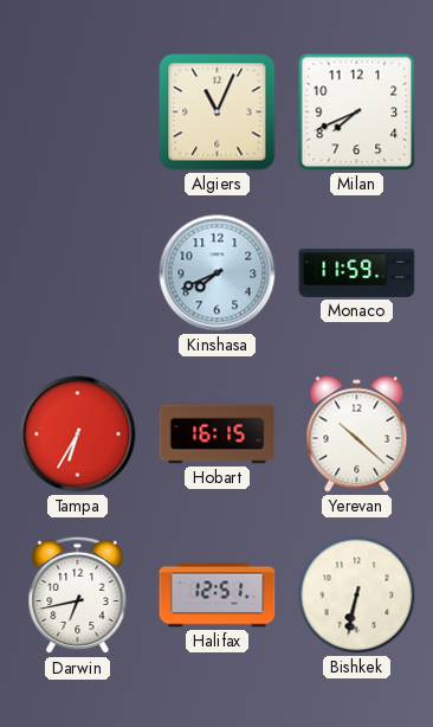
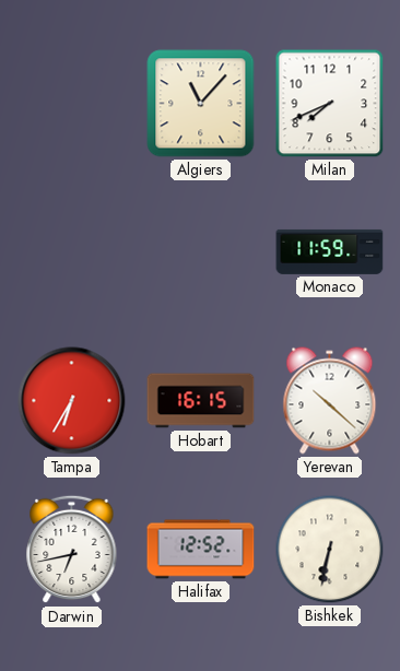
Algiers: 11:04 -> 11:07 (201, 104)
Kinshasa: 7:41 -> none (218, 274)
Halifax: 12:51 -> 12:52 (201, 550)
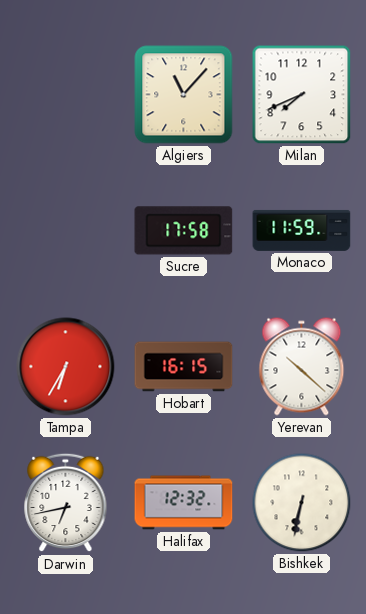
Sucre: none -> 17:58 (184, 231)
Halifax: 12:52 -> 12:32 (184, 503)
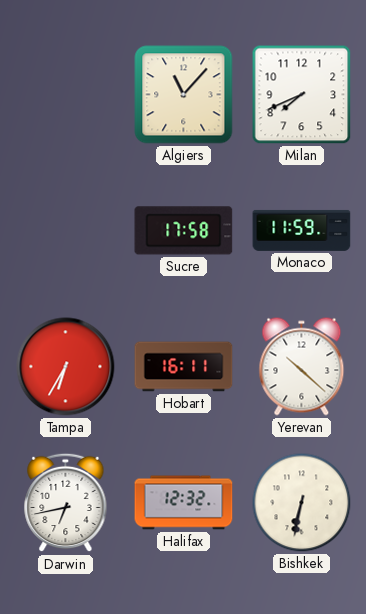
Hobart: 16:15 -> 16:11 (184, 367)
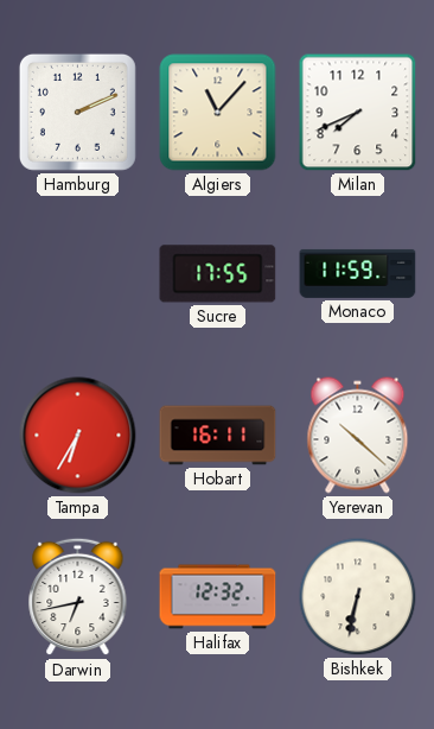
Hamburg: none -> 2:11 (77, 112)
Sucre: 17:58 -> 17:55 (218, 274)
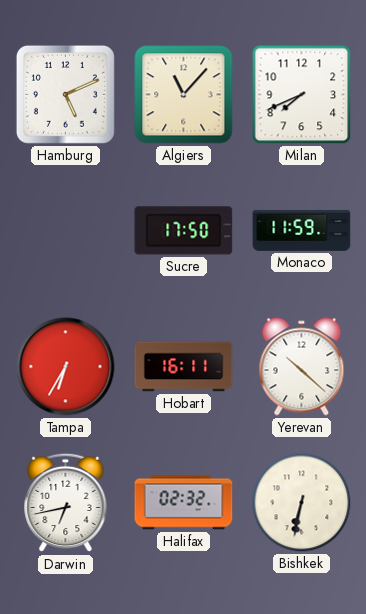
Hamburg: 2:11 -> 5:11 (65, 94)
Sucre: 17:55 -> 17:50 (184, 231)
Halifax: 12:32 -> 02:32 (184, 503)
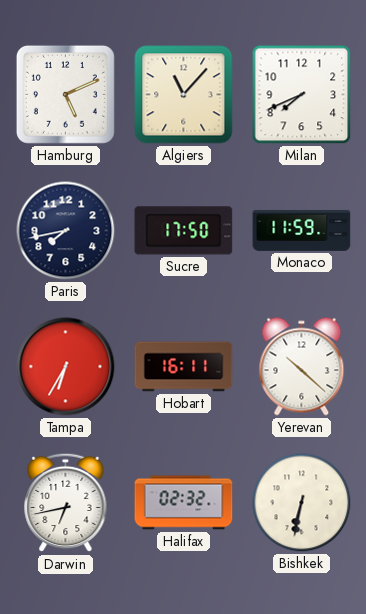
Paris: none -> 7:43 (66, 231)
